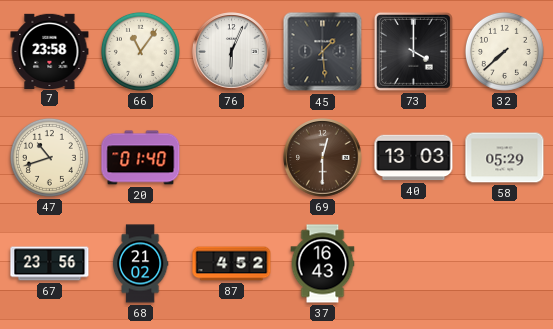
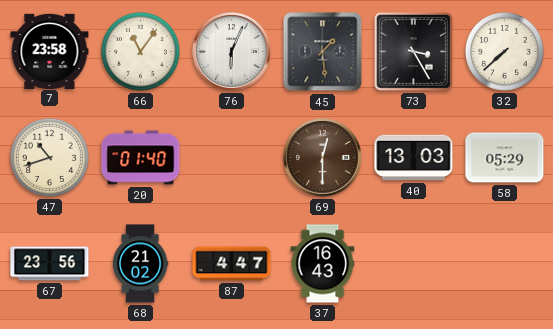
73: 4:00 -> 3:25 (413, 51)
87: 4:52 -> 4:47 (232, 264)
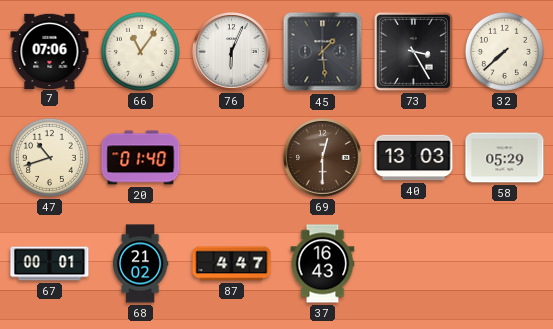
7: 23:58 -> 07:06 (50, 51)
67: 23:56 -> 00:01 (50, 264)
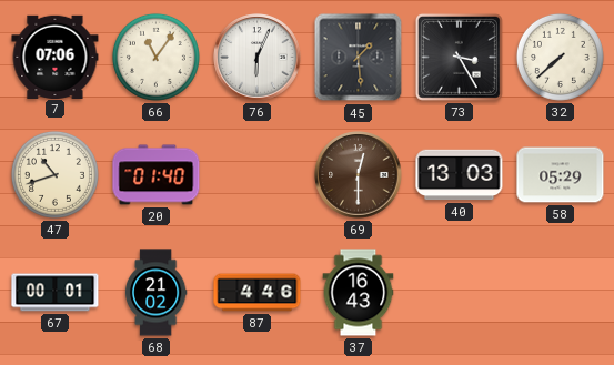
87: 4:47 -> 4:46 (258, 293)
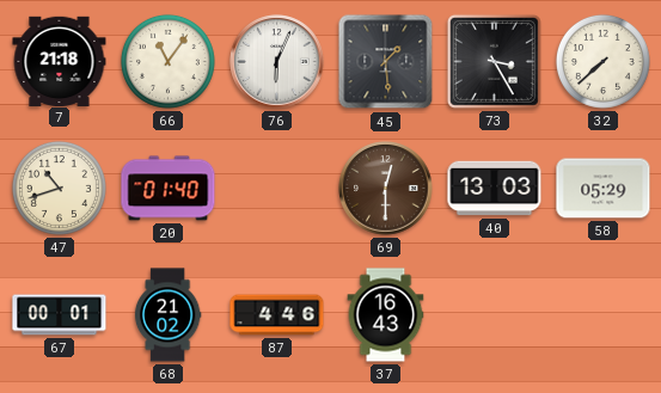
7: 07:06 -> 21:18 (60, 61)
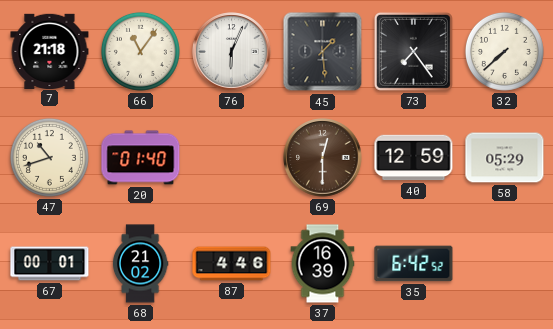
73: 3:25 -> 7:24 (413, 51)
40: 13:03 -> 12:59 (414, 158)
37: 16:43 -> 16:39 (323, 264)
35: none -> 6:42 (414, 264)
